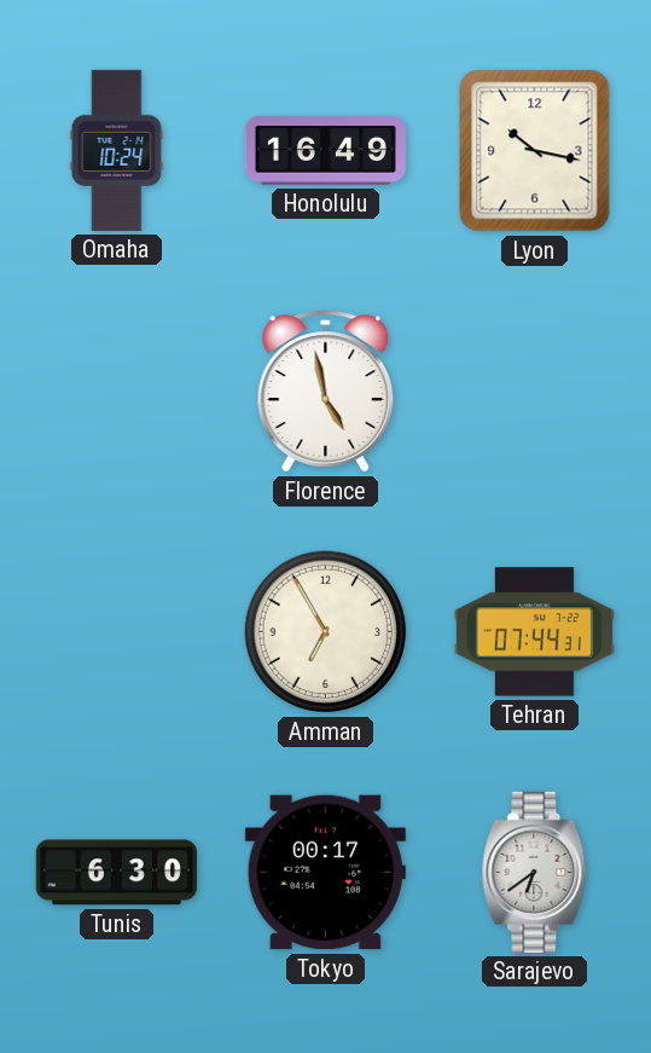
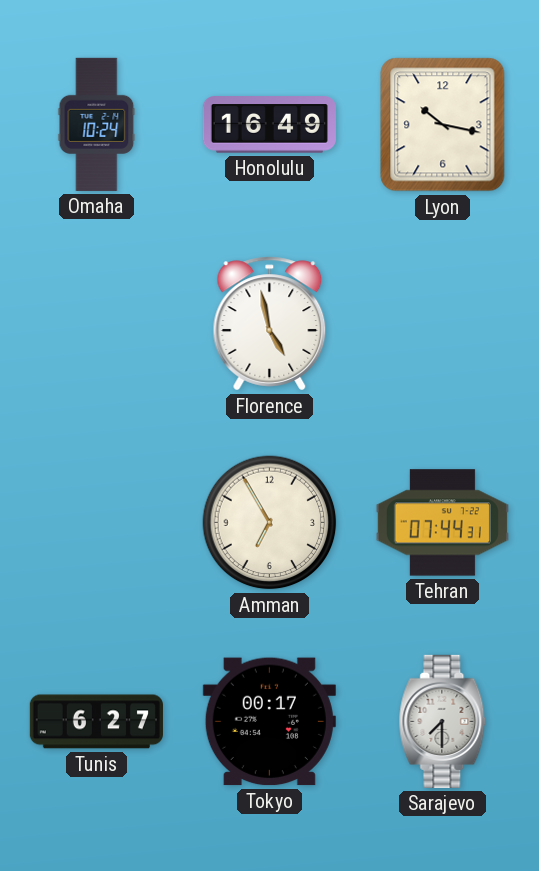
Tunis: 6:30 -> 6:27 (96, 722)
Sarajevo: 6:39 -> 7:30 (443, 721)
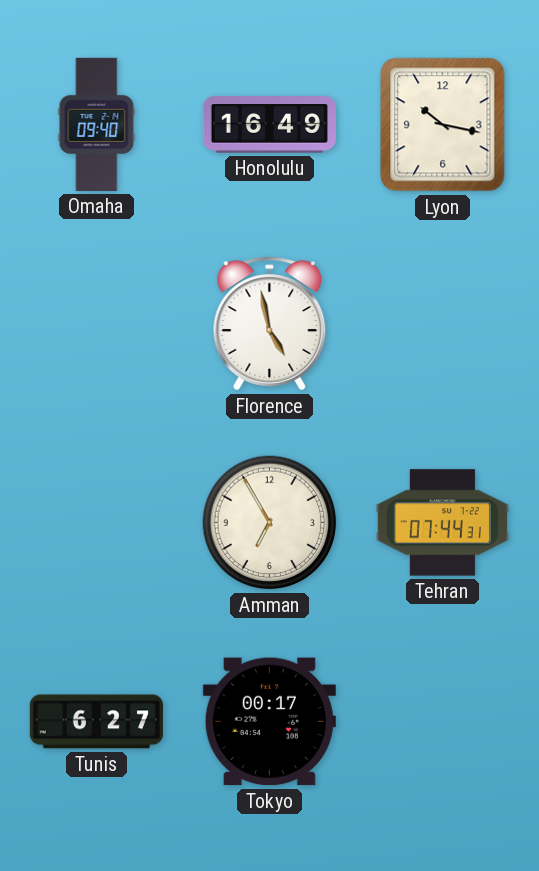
Omaha: 10:24 -> 09:40 (97, 124)
Sarajevo: 7:30 -> none (443, 721)
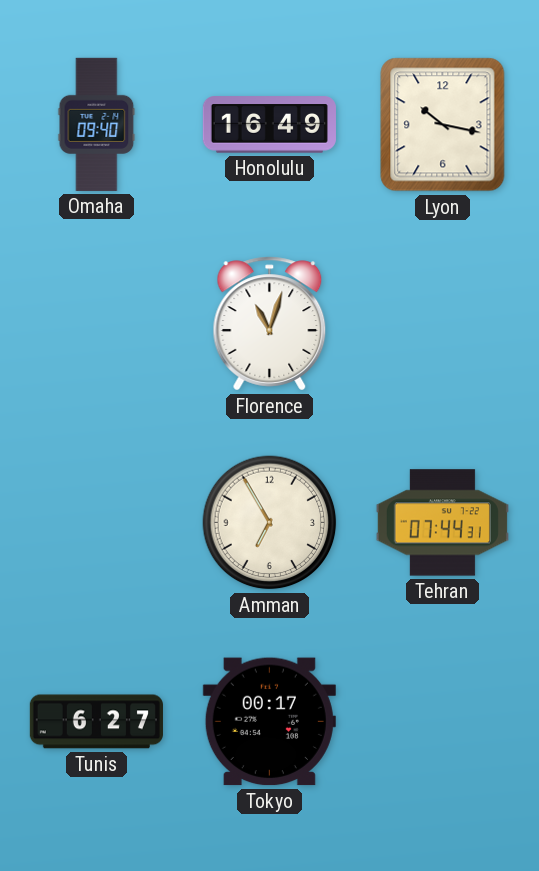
Florence: 4:58 -> 11:03 (270, 324)
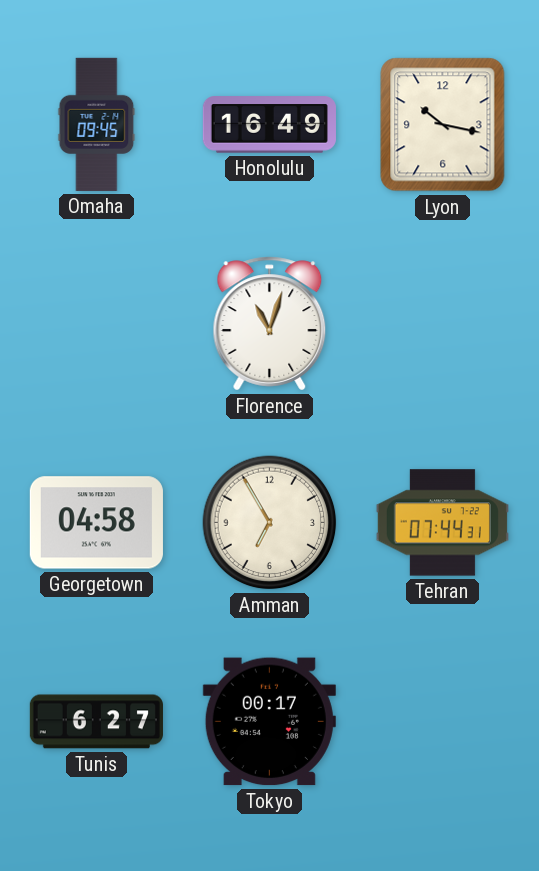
Omaha: 09:40 -> 09:45 (97, 124)
Georgetown: none -> 04:58 (96, 523)
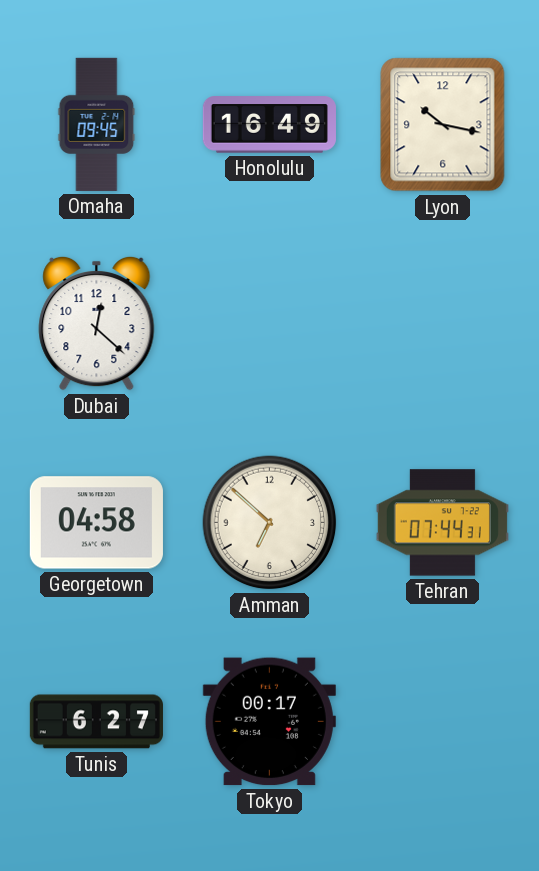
Dubai: none -> 12:22 (97, 323)
Florence: 11:03 -> none (270, 324)
Amman: 6:55 -> 6:52 (270, 523)
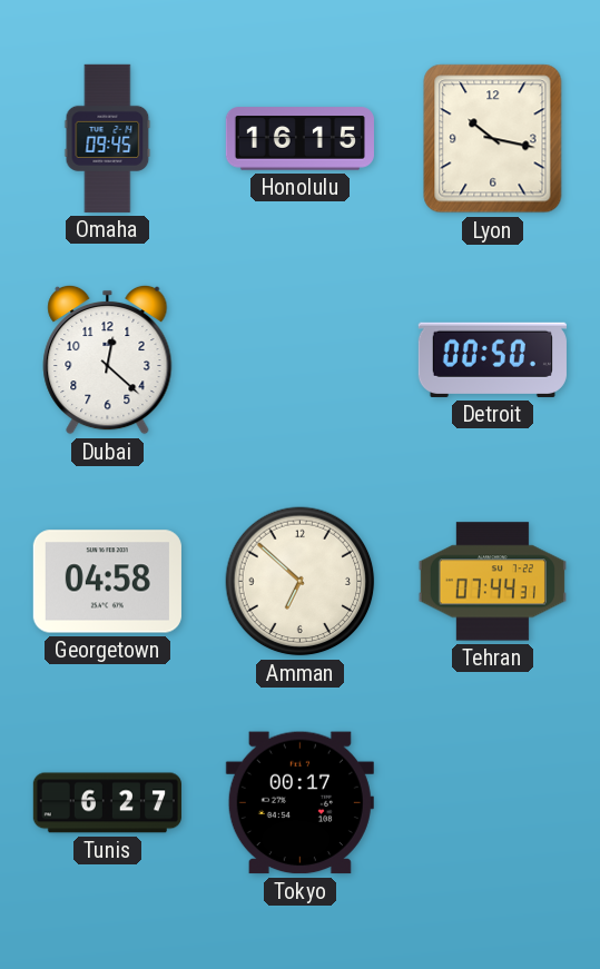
Honolulu: 16:49 -> 16:15 (299, 139)
Detroit: none -> 00:50 (492, 359)
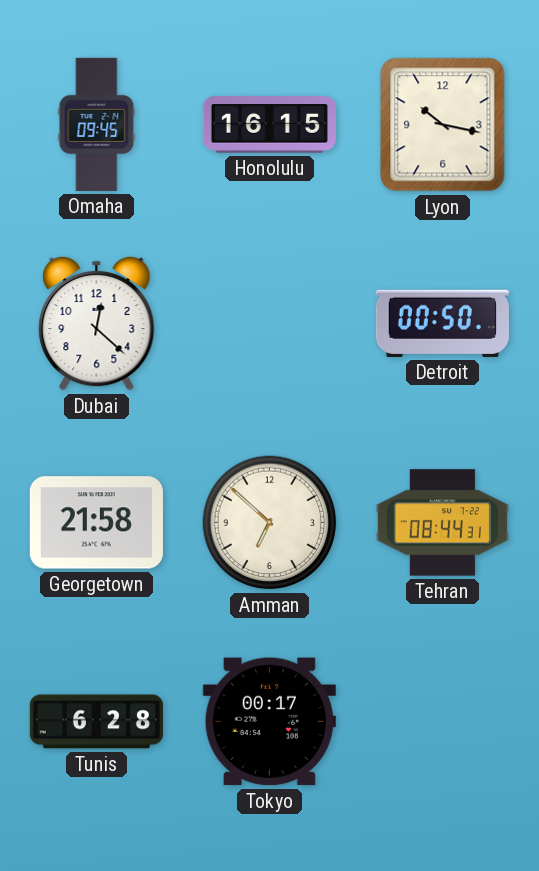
Georgetown: 04:58 -> 21:58 (96, 523)
Tehran: 07:44 -> 08:44 (442, 523)
Tunis: 6:27 -> 6:28 (96, 722)
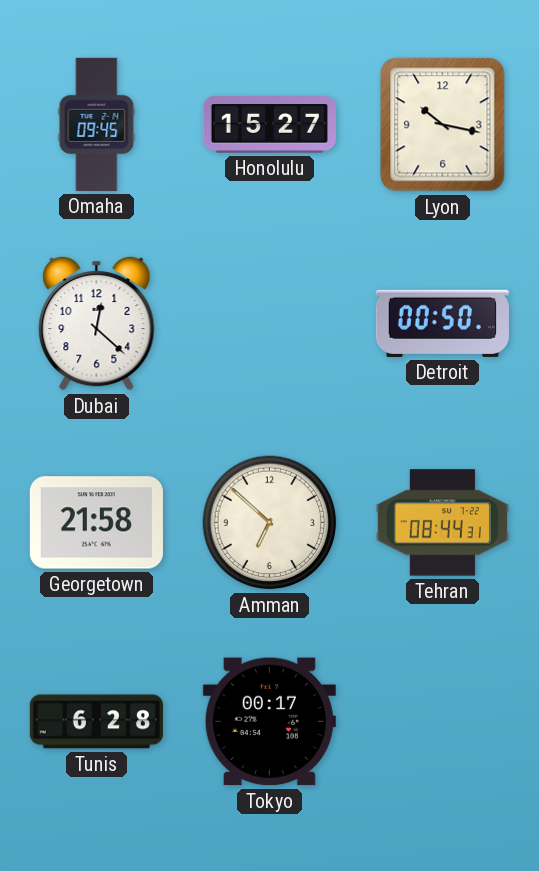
Honolulu: 16:15 -> 15:27 (269, 125)
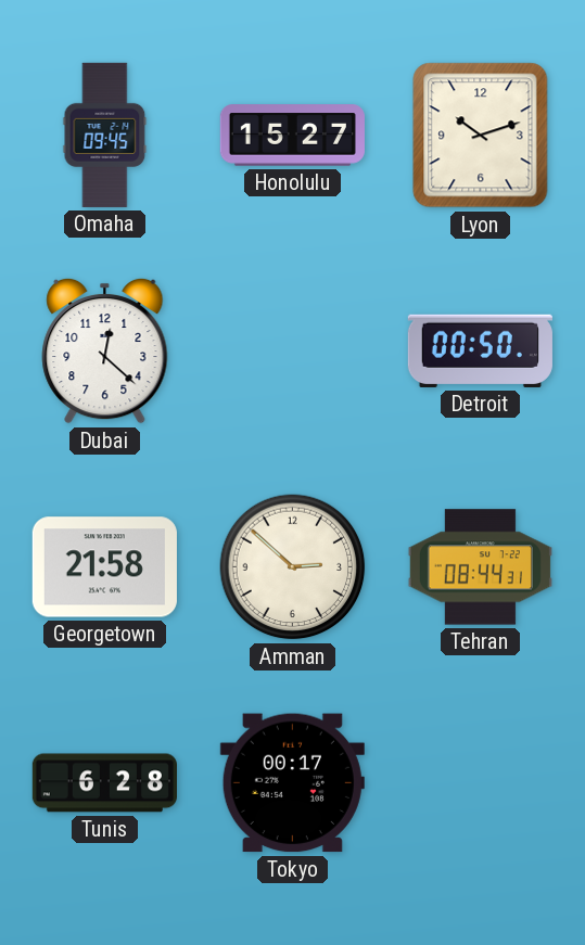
Lyon: 10:17 -> 10:12 (481, 136)
Amman: 6:52 -> 2:52 (293, 567)
